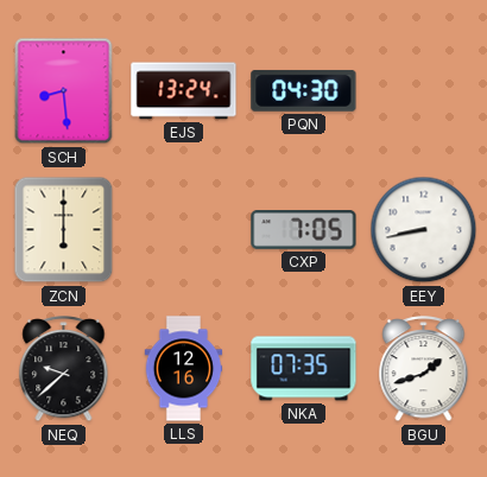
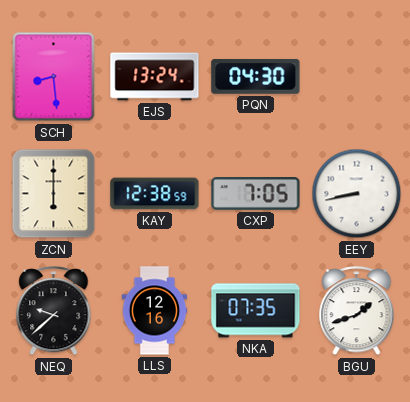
KAY: none -> 12:38 (155, 194)
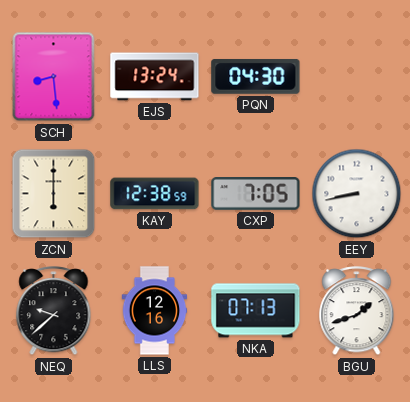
NKA: 07:35 -> 07:13 (256, 311)
